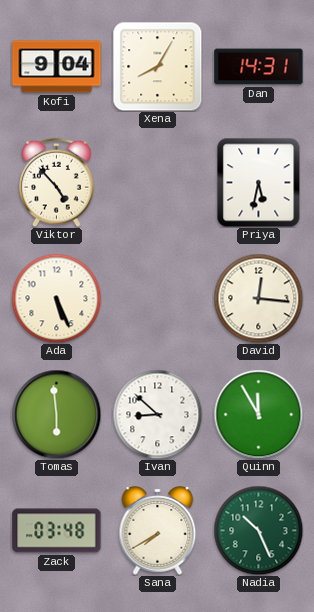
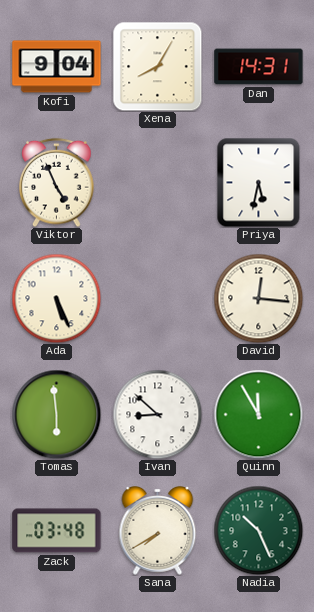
Viktor: 4:53 -> 4:56 (57, 182)
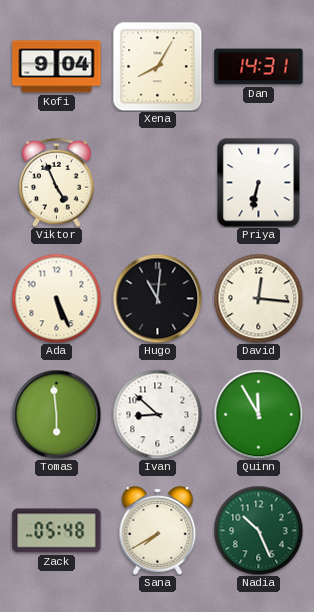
Priya: 5:32 -> 6:32 (259, 182)
Hugo: none -> 11:01 (157, 298)
Zack: 03:48 -> 05:48 (57, 531)
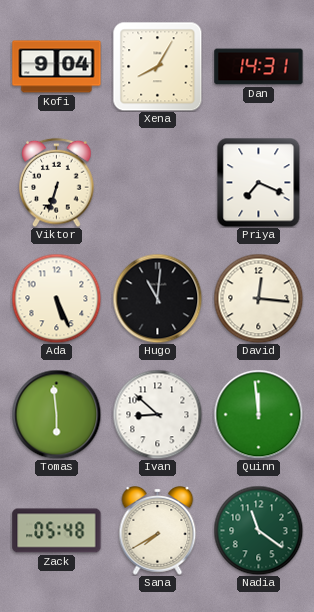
Viktor: 4:56 -> 6:33 (57, 182)
Priya: 6:32 -> 7:19 (259, 182)
Quinn: 11:55 -> 11:59 (258, 414)
Nadia: 10:26 -> 11:21 (258, 530)
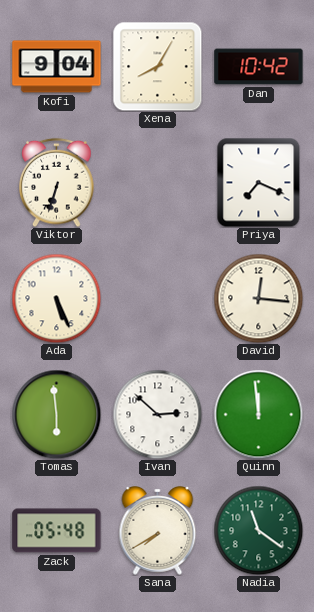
Dan: 14:31 -> 10:42 (259, 67)
Hugo: 11:01 -> none (157, 298)
Ivan: 8:52 -> 2:52 (157, 414)
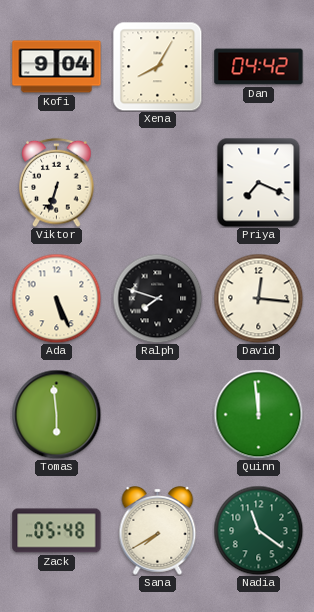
Dan: 10:42 -> 04:42 (259, 67)
Ralph: none -> 7:48 (157, 298)
Ivan: 2:52 -> none (157, 414)
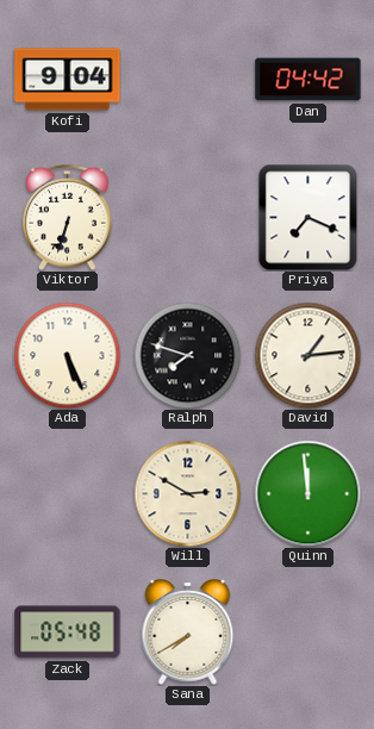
Xena: 8:05 -> none (157, 66)
David: 12:16 -> 1:14 (307, 355)
Tomas: 5:59 -> none (56, 414)
Will: none -> 2:50 (187, 493)
Nadia: 11:21 -> none (258, 530)
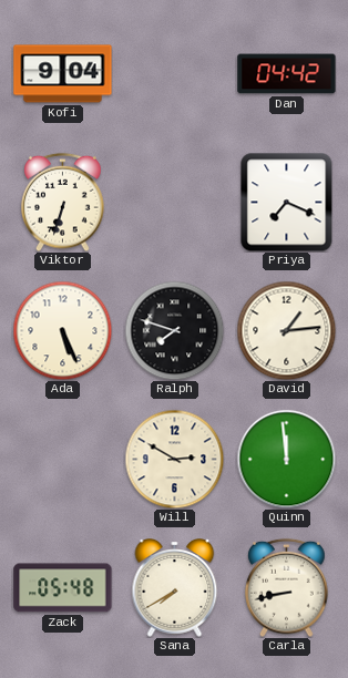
Carla: none -> 8:43 (287, 587)
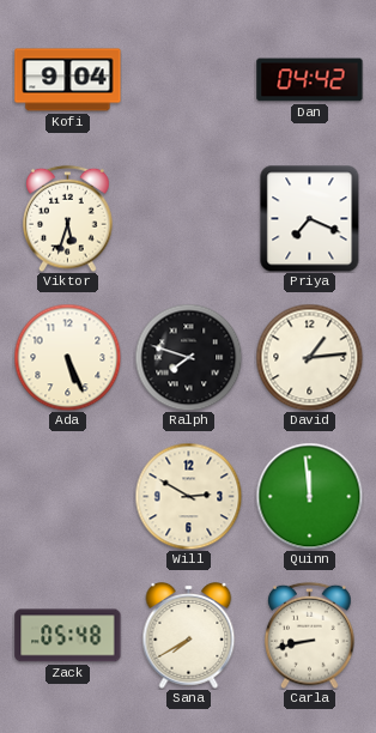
Viktor: 6:33 -> 5:33 (68, 218)
